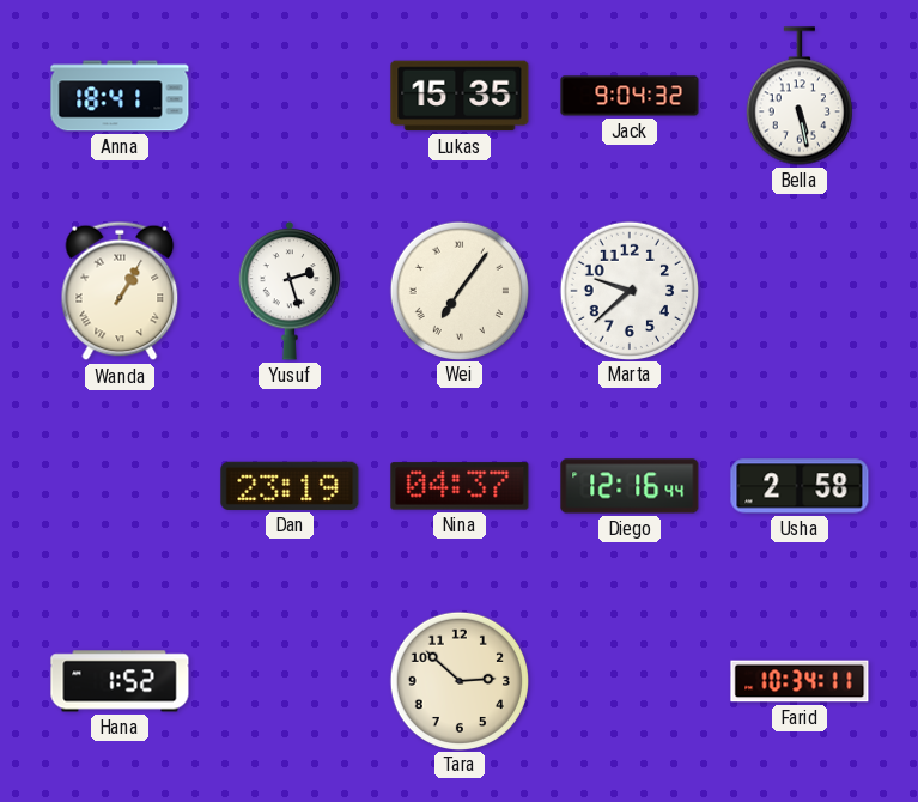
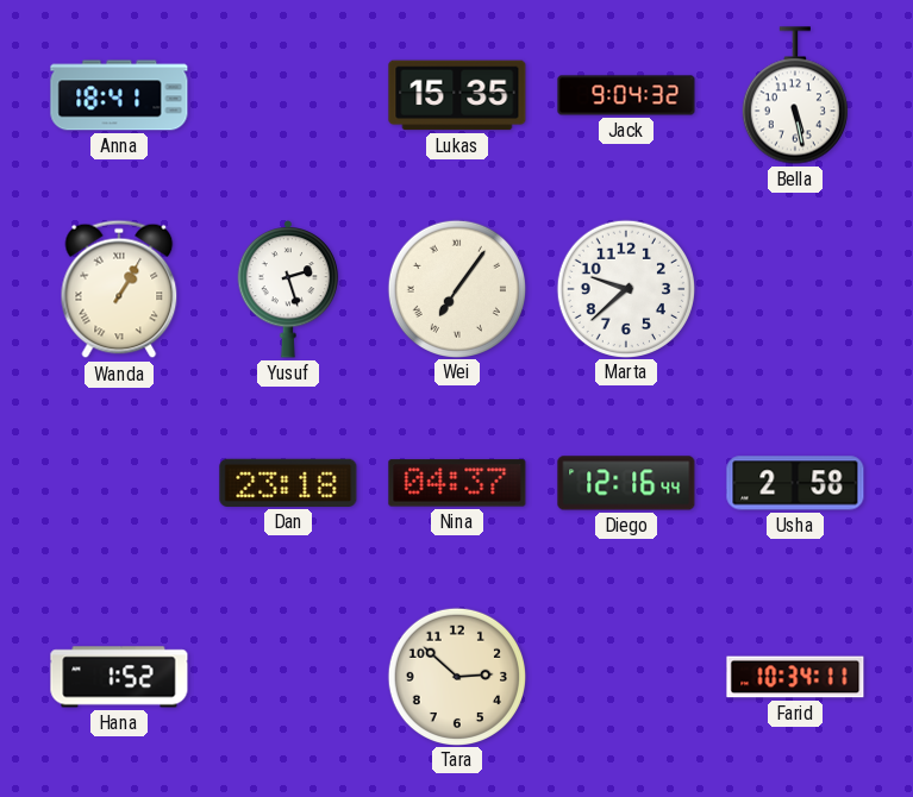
Dan: 23:19 -> 23:18 (288, 483)
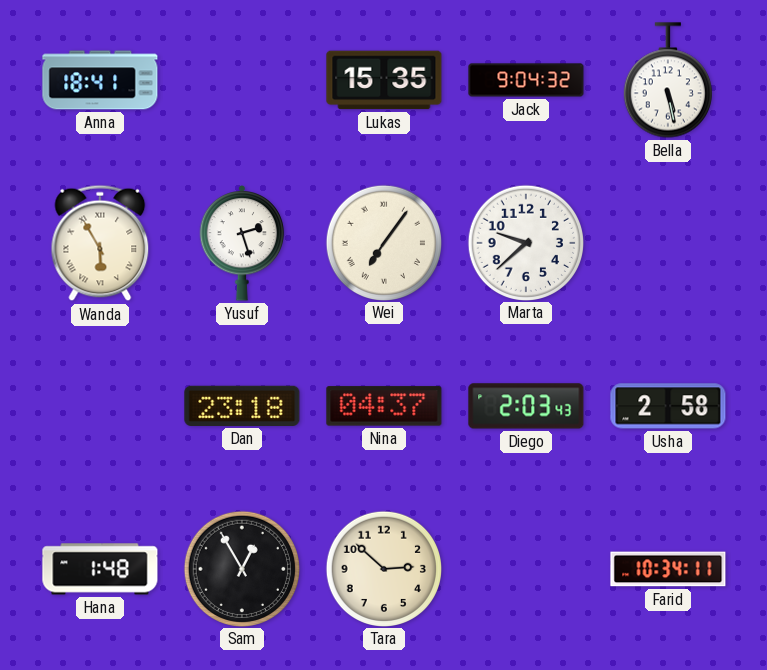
Wanda: 1:05 -> 5:55 (100, 243)
Diego: 12:16 -> 2:03 (526, 406)
Hana: 1:52 -> 1:48 (100, 569)
Sam: none -> 12:55 (241, 568)
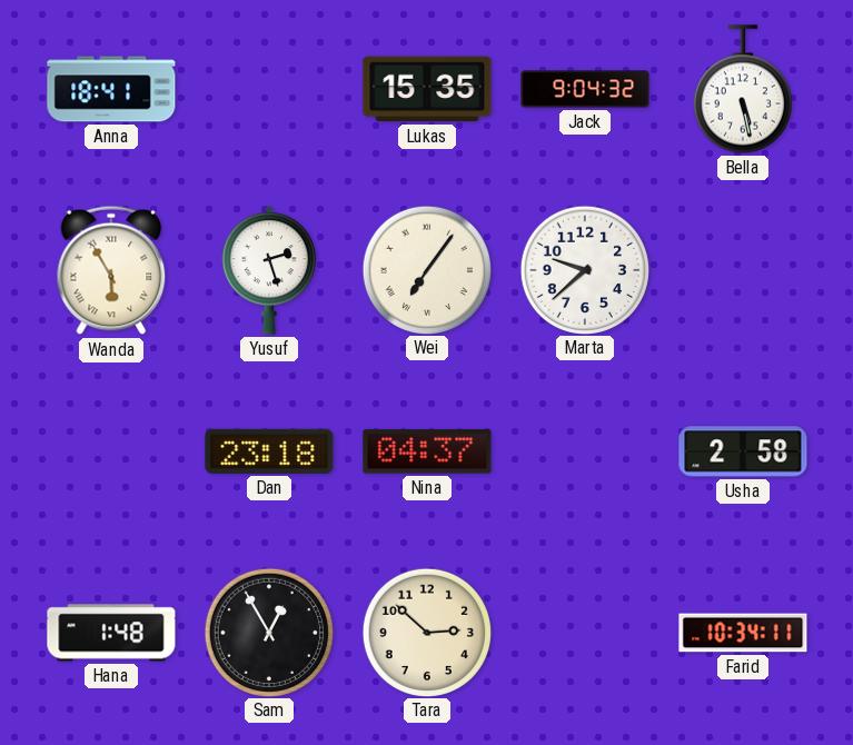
Diego: 2:03 -> none (526, 406)
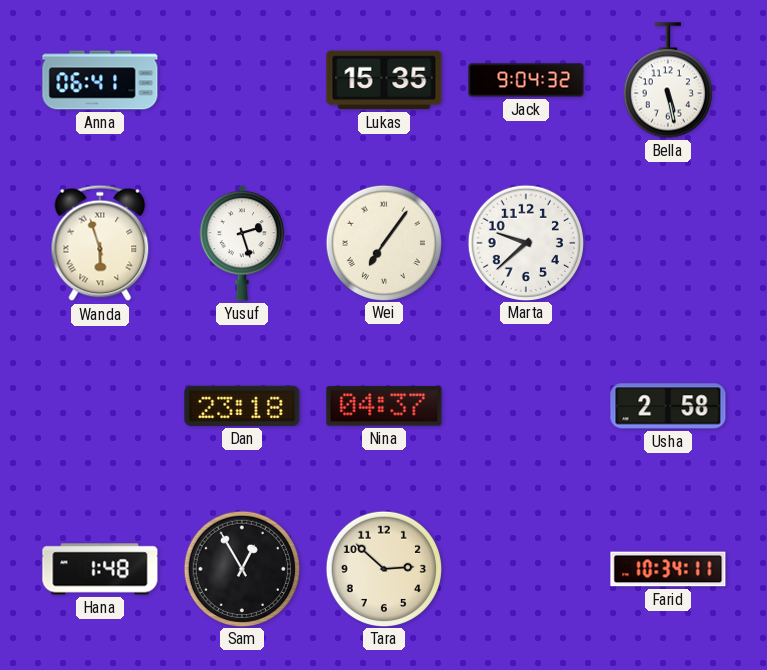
Anna: 18:41 -> 06:41 (100, 80)
Wanda: 5:55 -> 5:57 (100, 243)
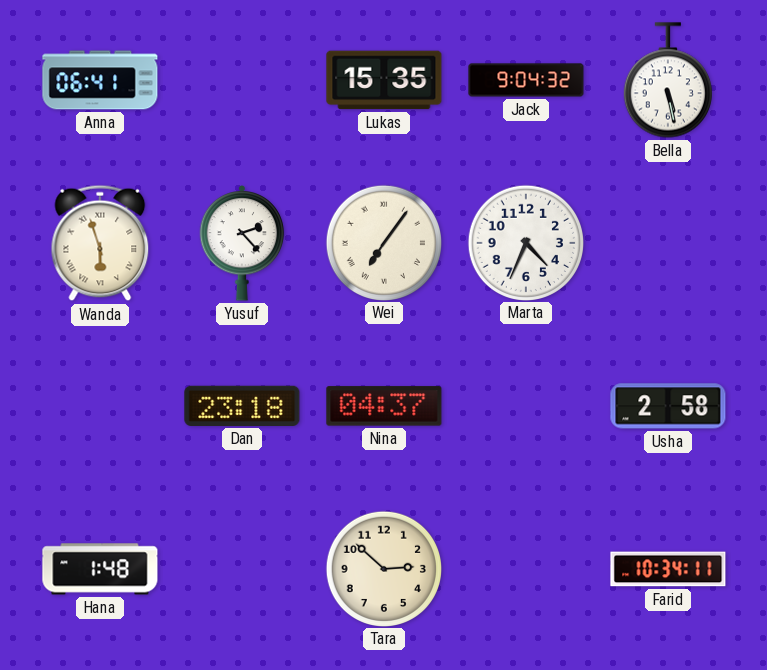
Yusuf: 2:27 -> 2:23 (242, 243)
Marta: 9:38 -> 4:34 (525, 242)
Sam: 12:55 -> none (241, 568)
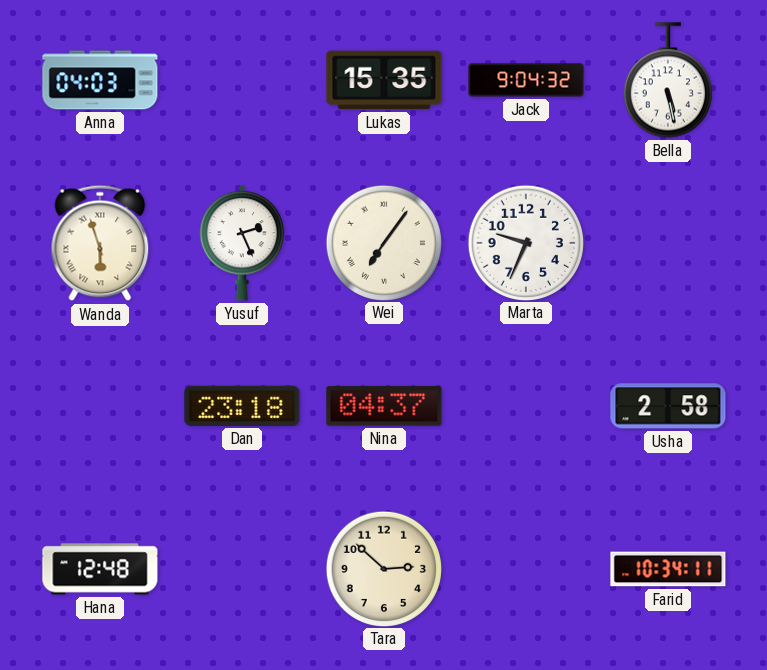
Anna: 06:41 -> 04:03 (100, 80)
Yusuf: 2:23 -> 2:26 (242, 243)
Marta: 4:34 -> 9:34 (525, 242)
Hana: 1:48 -> 12:48 (100, 569)
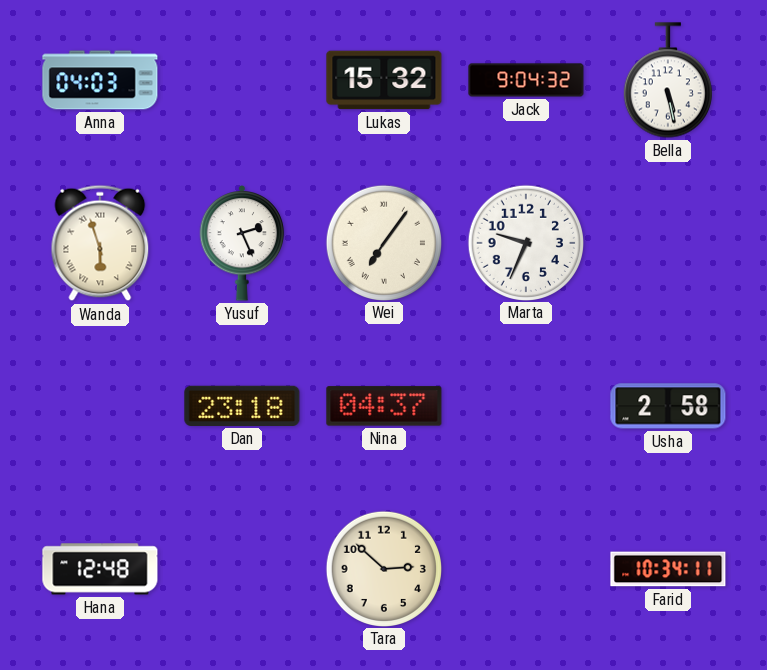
Lukas: 15:35 -> 15:32 (384, 80)
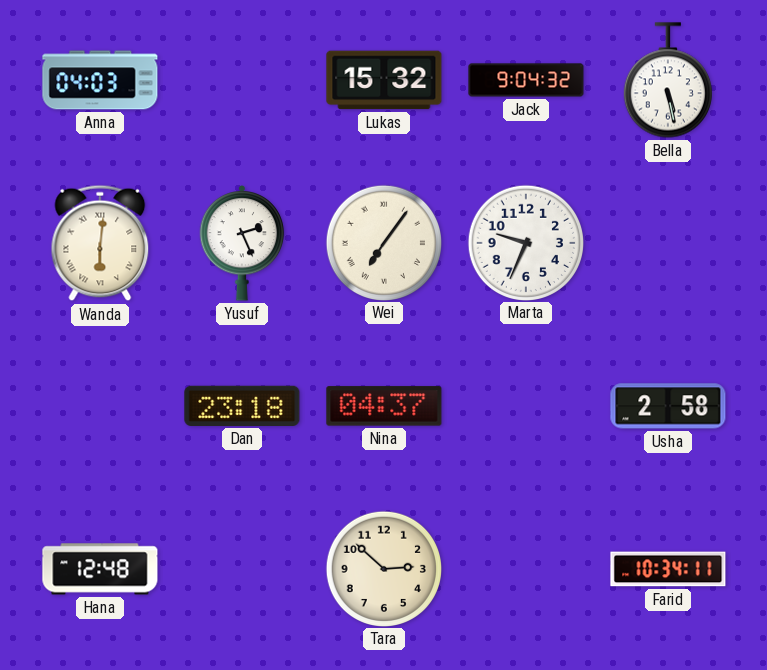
Wanda: 5:57 -> 6:01 (100, 243)
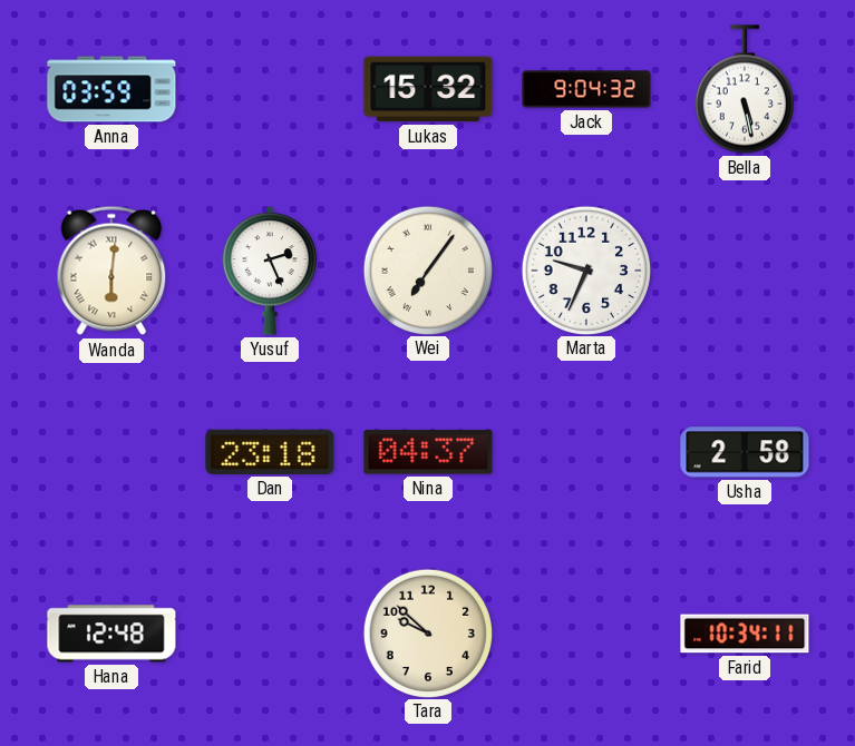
Anna: 04:03 -> 03:59 (111, 89)
Tara: 2:52 -> 9:52 (427, 632)
